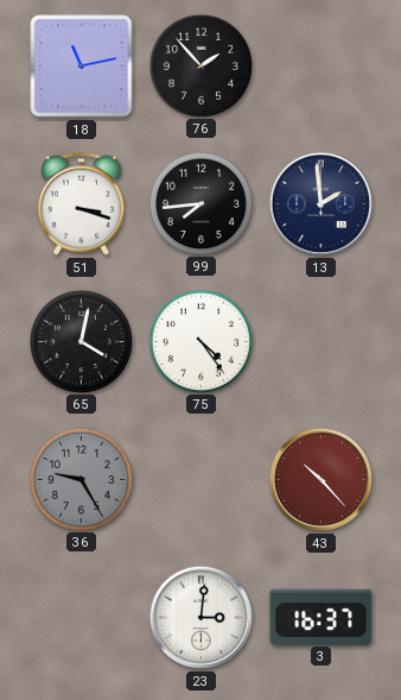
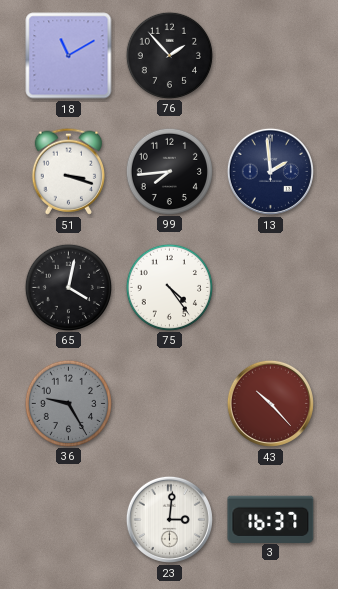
18: 11:13 -> 11:10 (69, 56)
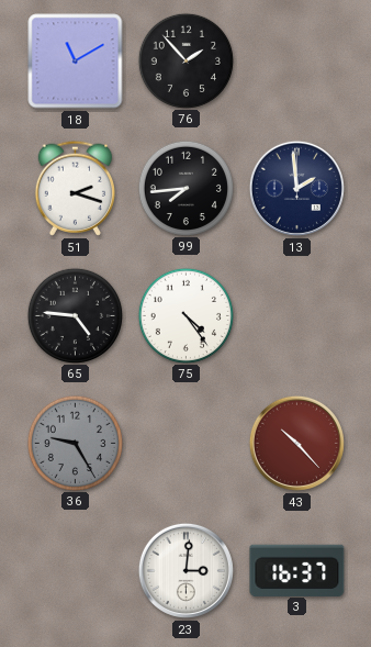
51: 3:18 -> 2:18 (75, 188)
65: 4:02 -> 4:46 (75, 315)
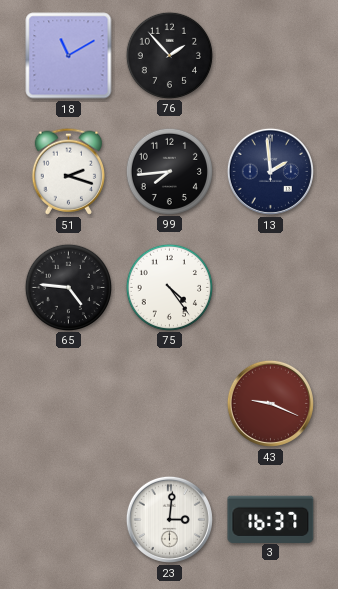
36: 9:25 -> none (75, 443)
43: 10:23 -> 9:19 (270, 403)
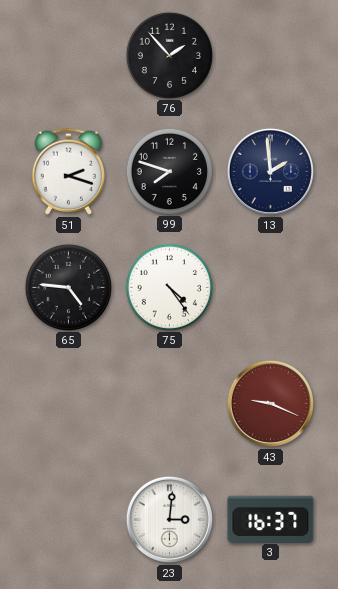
18: 11:10 -> none (69, 56)
99: 7:44 -> 7:48 (169, 171)
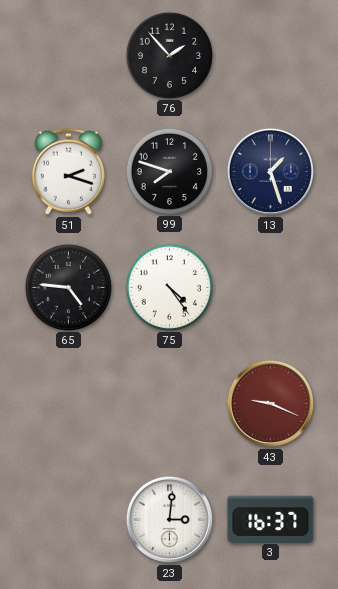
13: 1:59 -> 1:27 (270, 171)
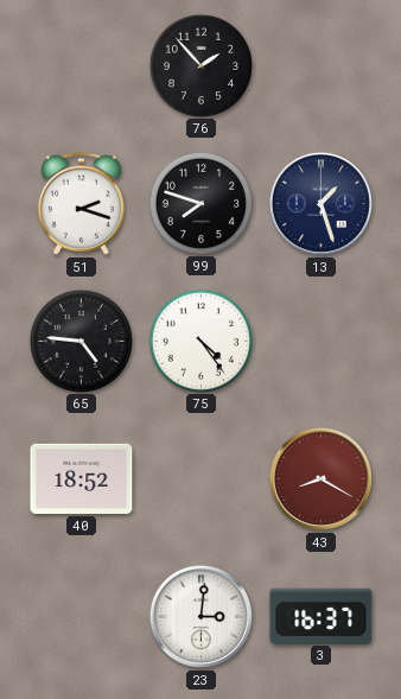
40: none -> 18:52 (82, 478)
43: 9:19 -> 8:20 (320, 478)
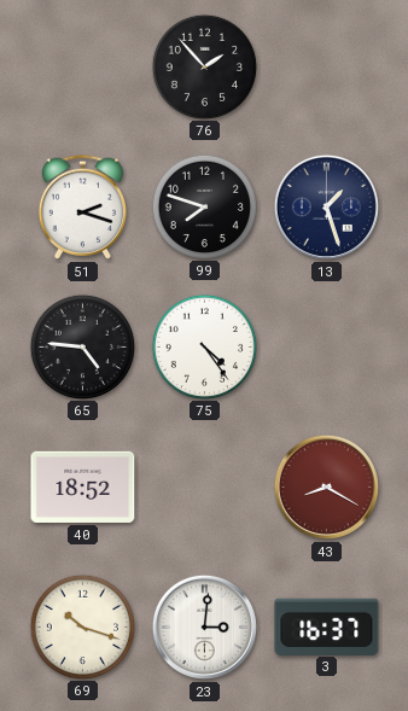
69: none -> 10:18 (82, 627)
